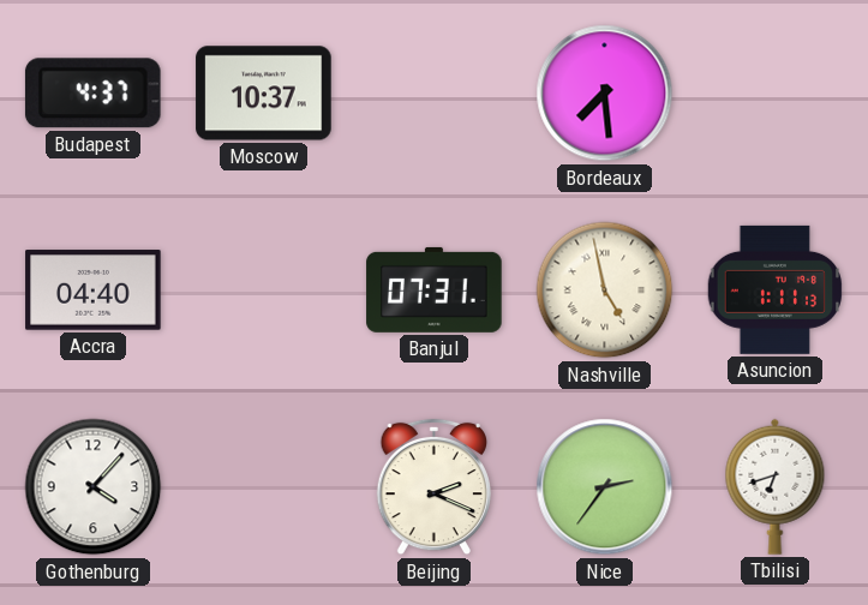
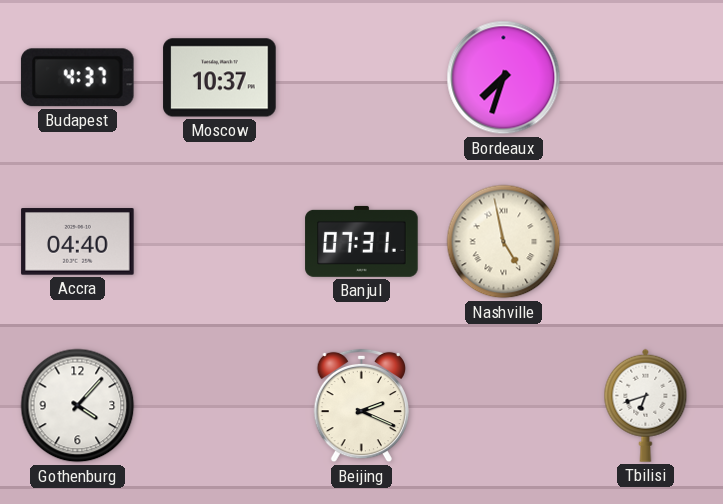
Bordeaux: 7:29 -> 7:33 (504, 78)
Asuncion: 1:11 -> none (776, 289)
Nice: 2:36 -> none (605, 487)
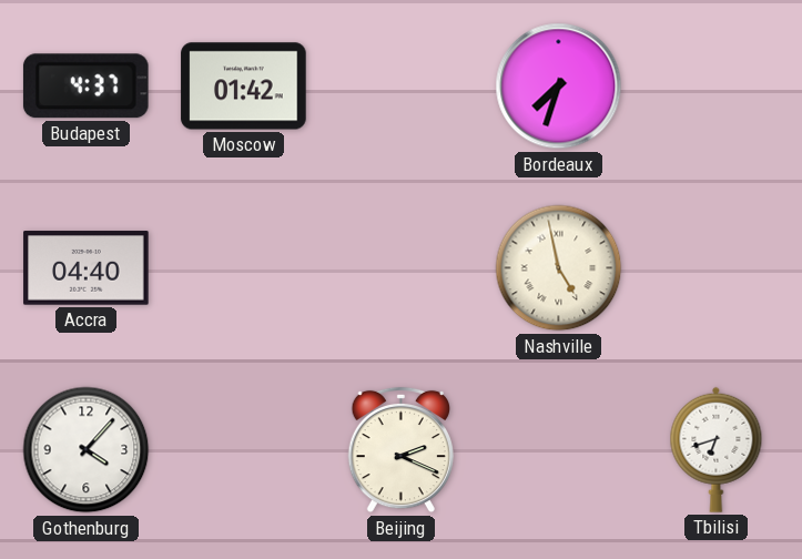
Moscow: 10:37 -> 01:42 (244, 87)
Banjul: 07:31 -> none (362, 241)
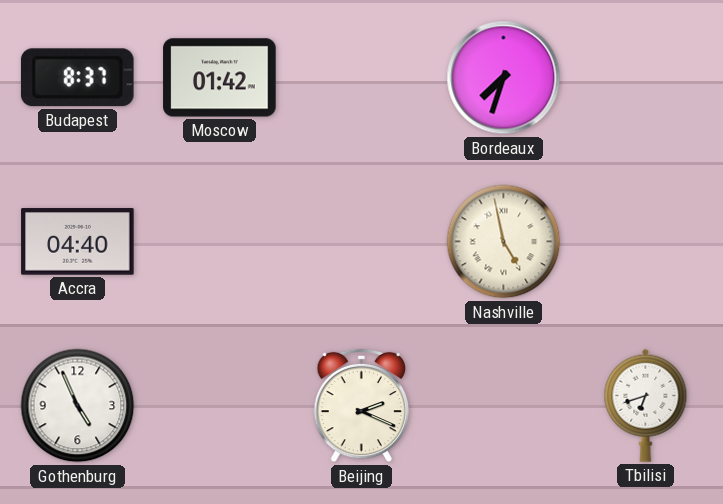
Budapest: 4:37 -> 8:37 (77, 78)
Gothenburg: 4:07 -> 4:56 (78, 406)
